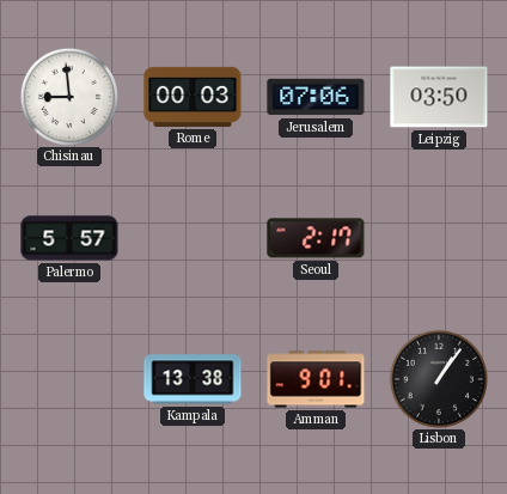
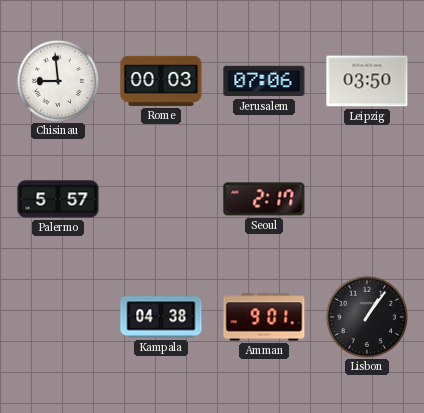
Kampala: 13:38 -> 04:38 (161, 317)
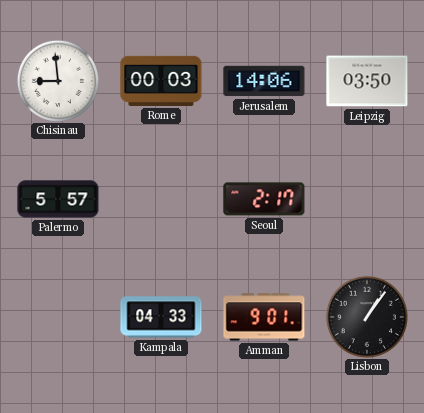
Jerusalem: 07:06 -> 14:06 (264, 81)
Kampala: 04:38 -> 04:33 (161, 317)
